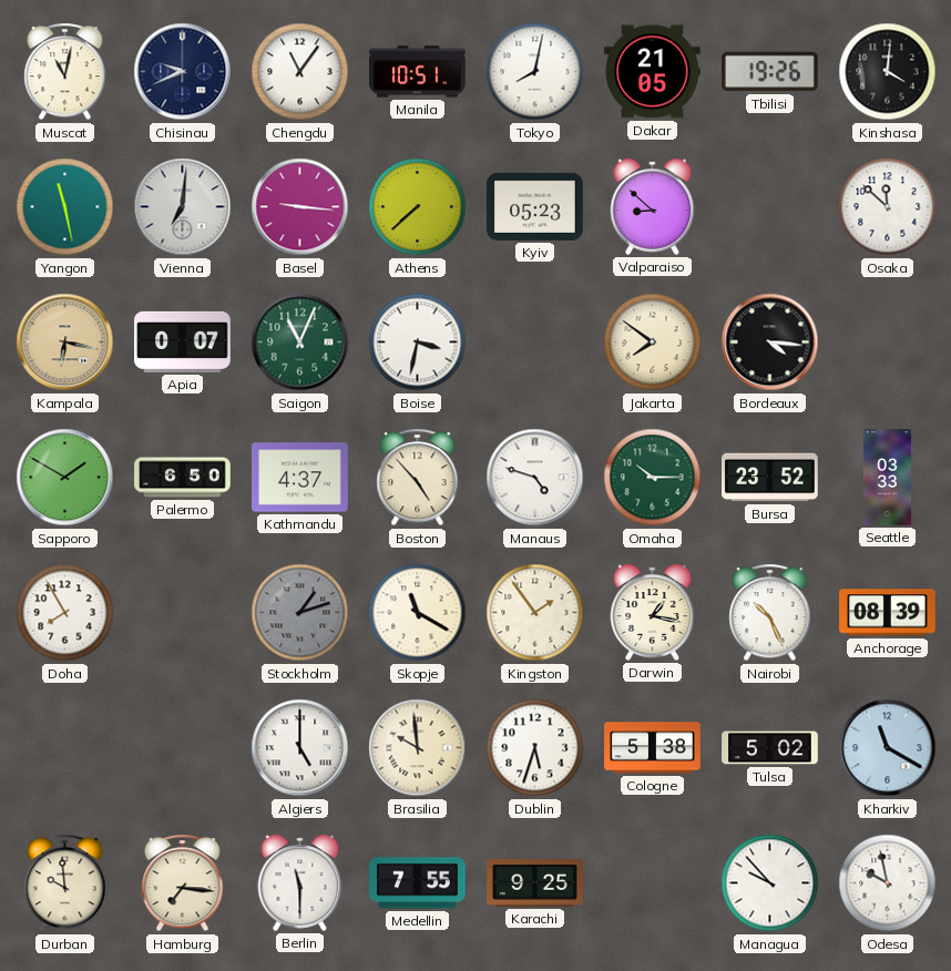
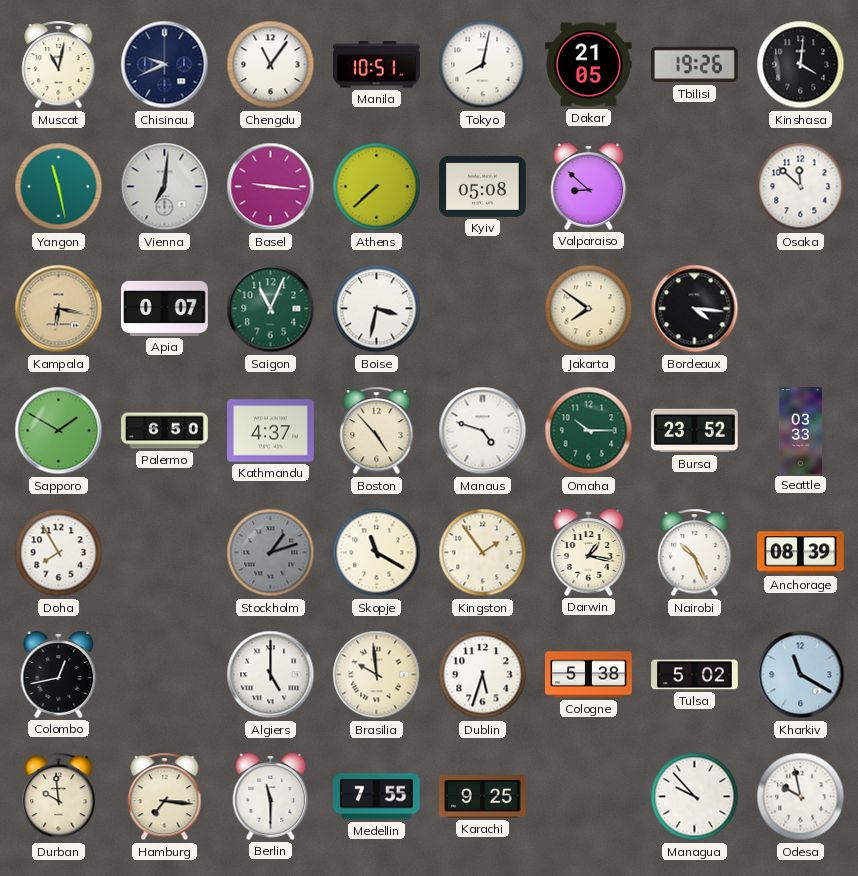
Kyiv: 05:23 -> 05:08 (483, 186)
Colombo: none -> 12:43 (59, 674)
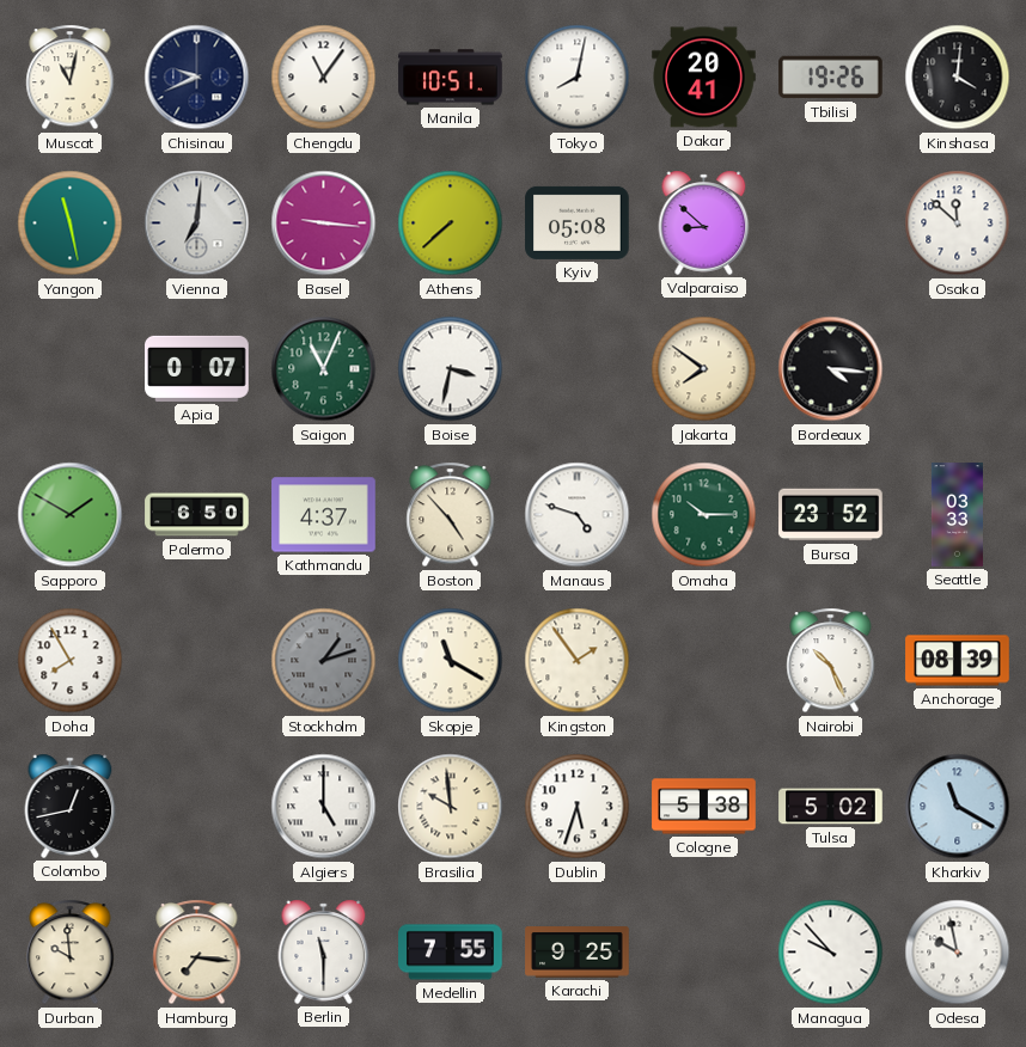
Dakar: 21:05 -> 20:41 (704, 78)
Kampala: 6:17 -> none (59, 309)
Darwin: 1:17 -> none (589, 552)
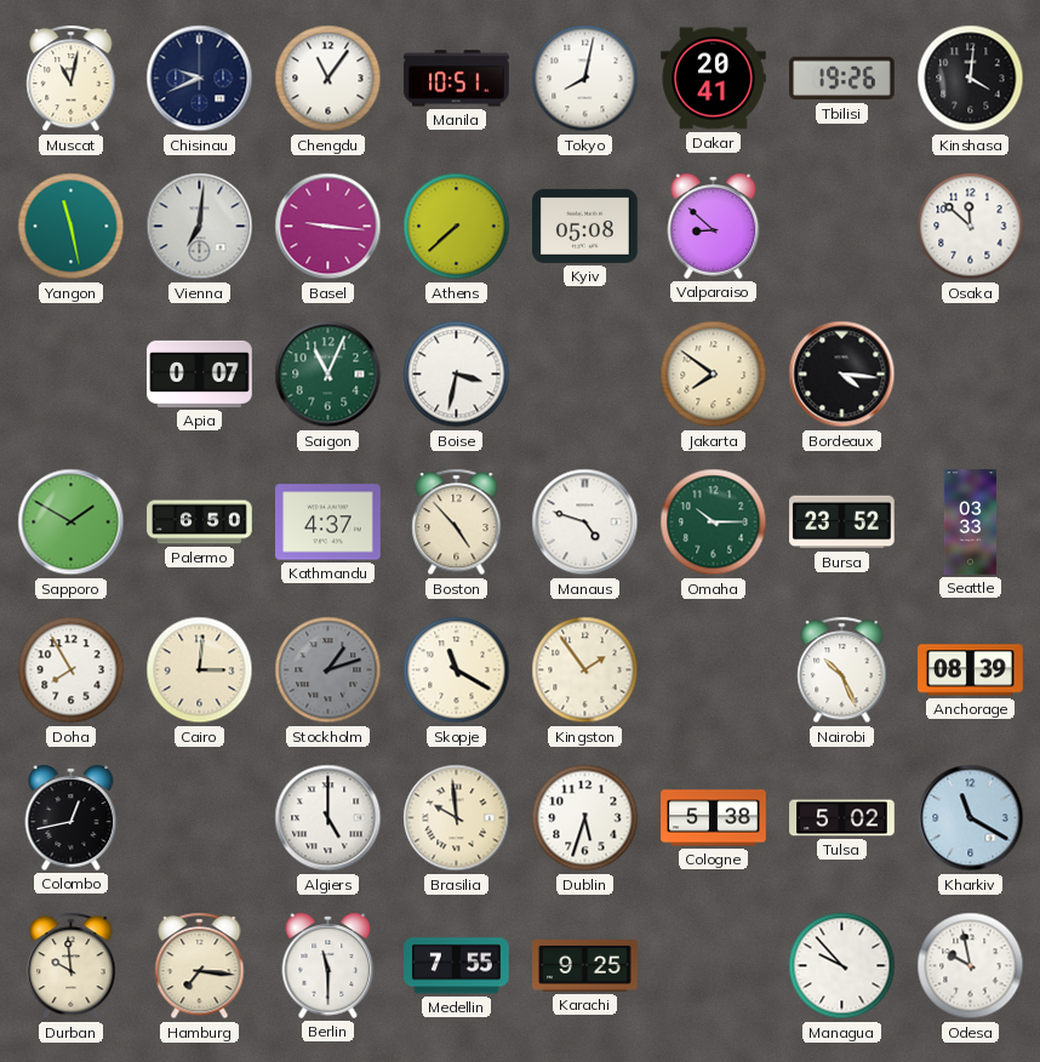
Cairo: none -> 3:01 (200, 670)
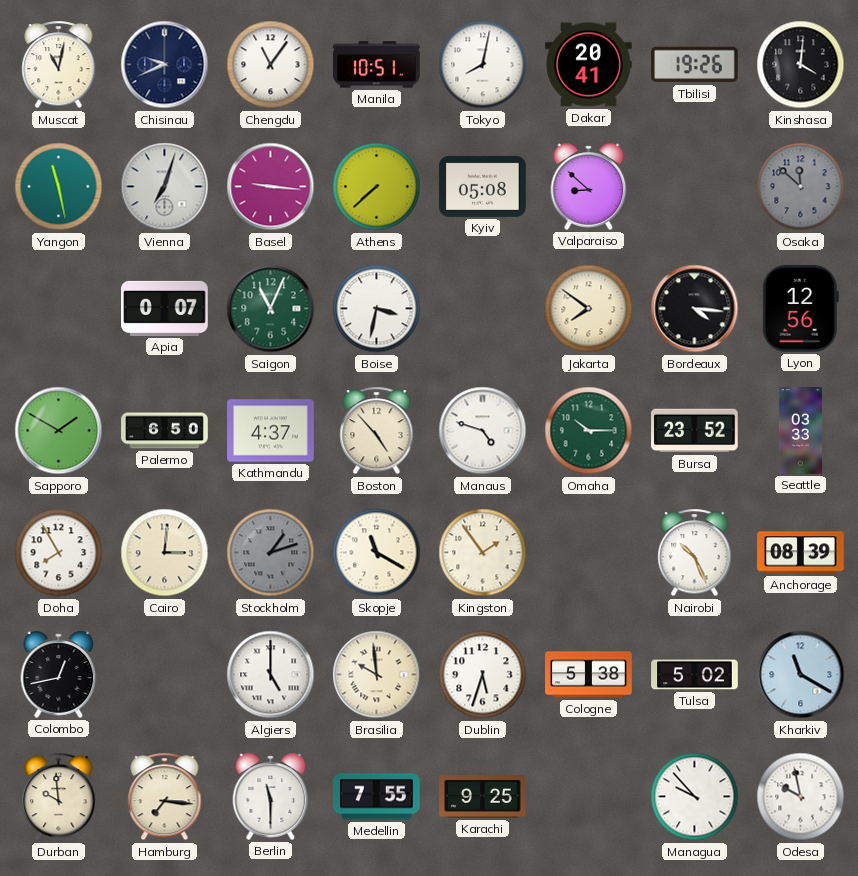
Vienna: 7:01 -> 7:03 (165, 187)
Osaka dial: white -> grey (801, 187)
Lyon: none -> 12:56 (800, 309)
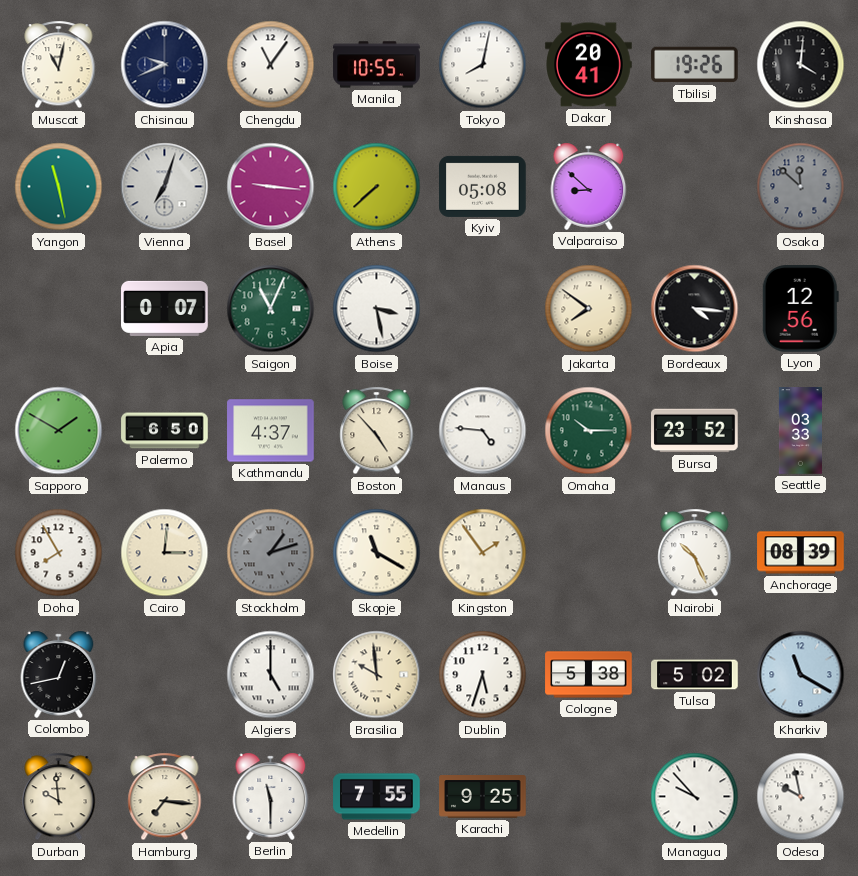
Manila: 10:51 -> 10:55 (377, 65)
Boise: 3:32 -> 3:28 (377, 309)
Manaus: 4:48 -> 4:46 (483, 431)
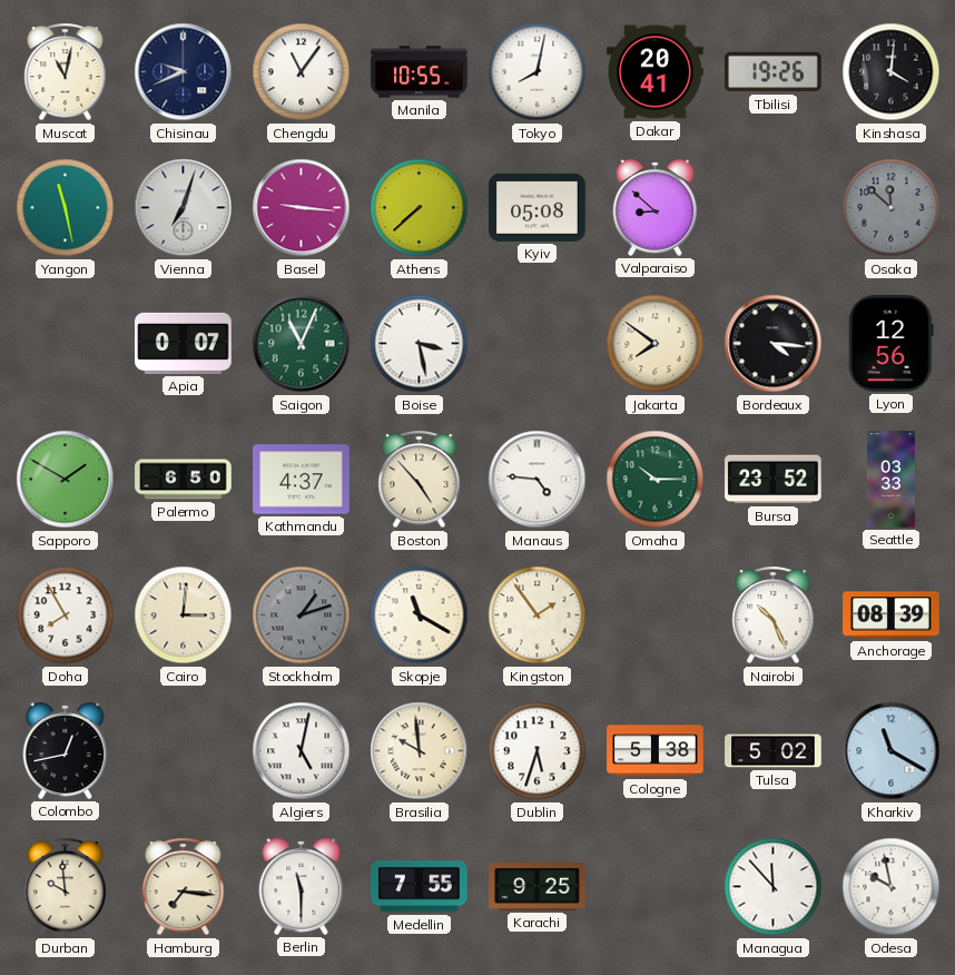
Algiers: 5:00 -> 5:02 (302, 751)
Managua: 9:53 -> 11:53 (774, 887)
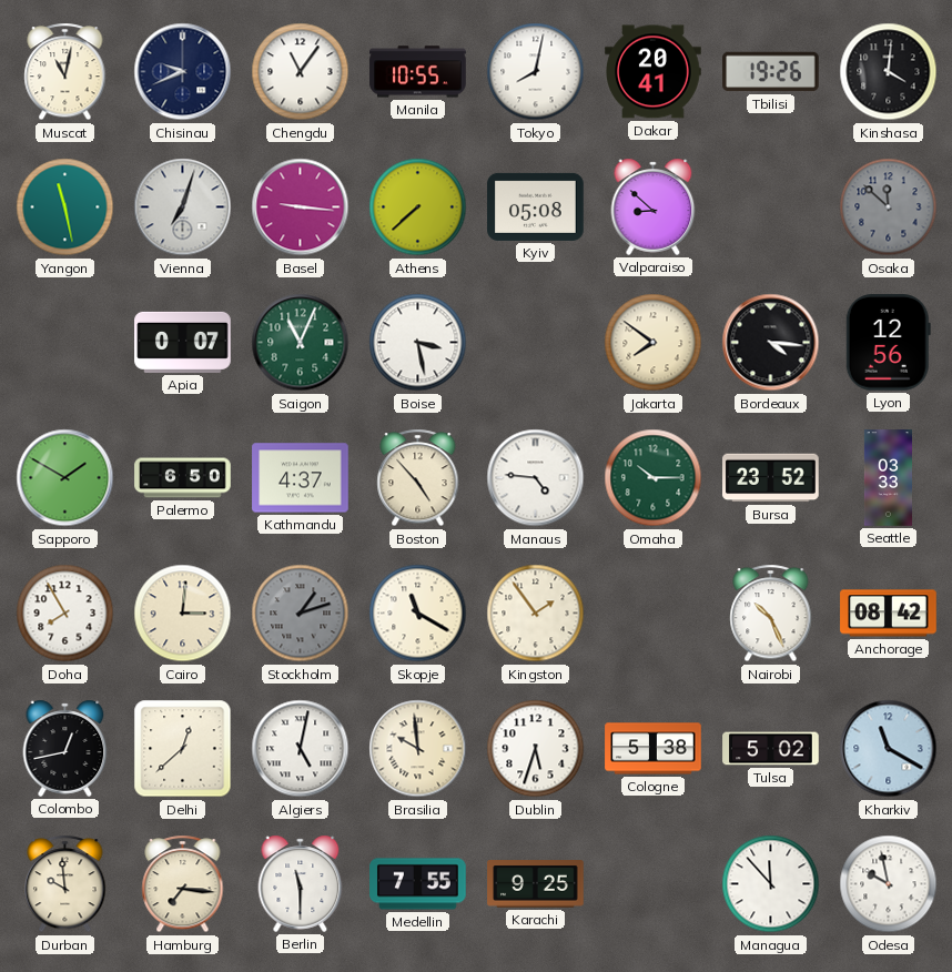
Anchorage: 08:39 -> 08:42 (889, 614)
Delhi: none -> 12:38 (183, 749)
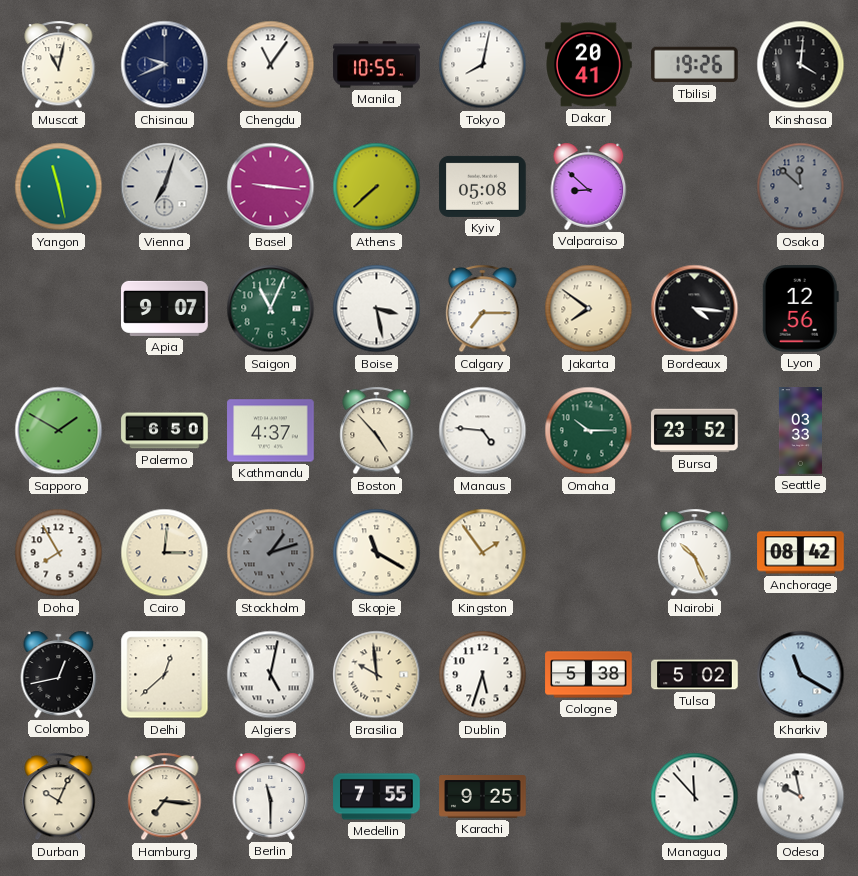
Apia: 0:07 -> 9:07 (165, 308)
Calgary: none -> 7:15 (483, 309)
Durban: 9:59 -> 10:04 (59, 797)
